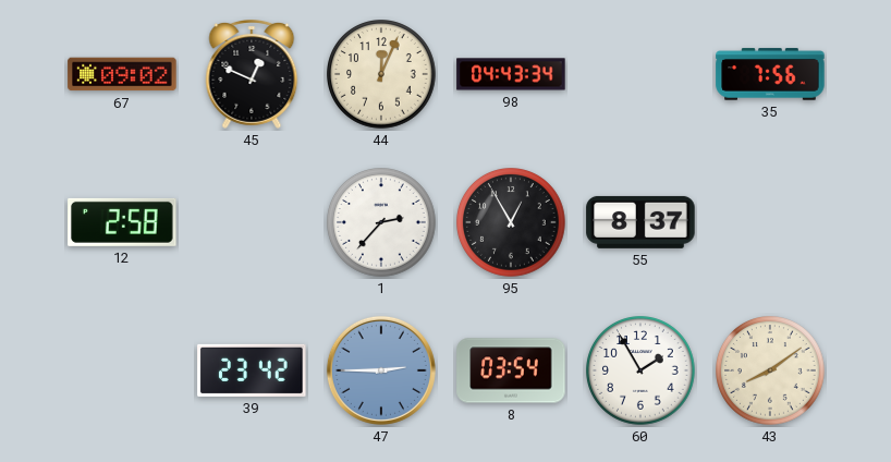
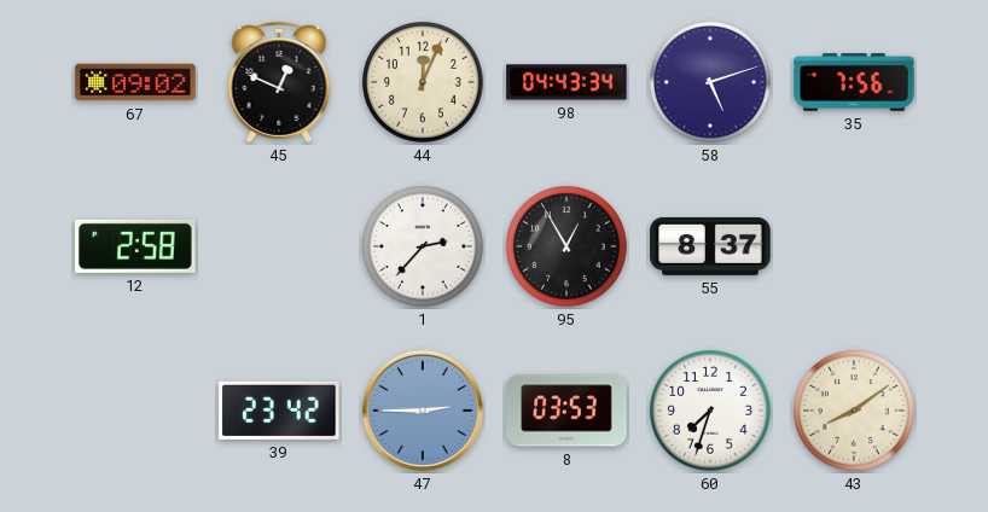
58: none -> 5:12 (711, 83)
8: 03:54 -> 03:53 (566, 411)
60: 1:55 -> 7:33 (711, 412)
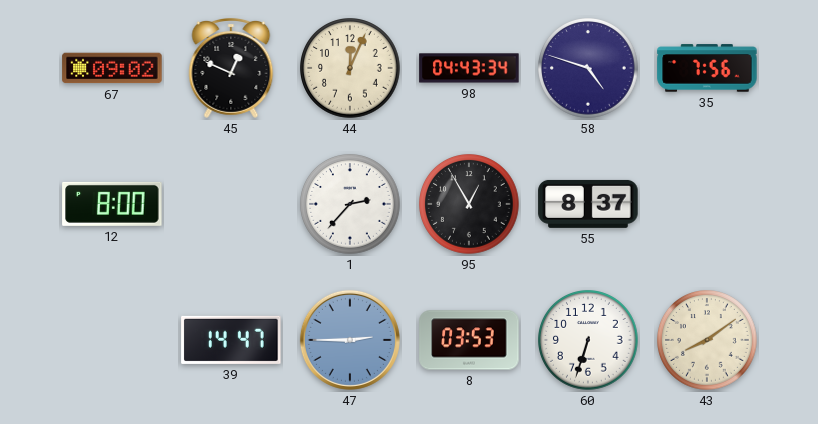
58: 5:12 -> 4:48 (589, 69)
12: 2:58 -> 8:00 (112, 204)
39: 23:42 -> 14:47 (231, 340)
60: 7:33 -> 6:33 (589, 341)
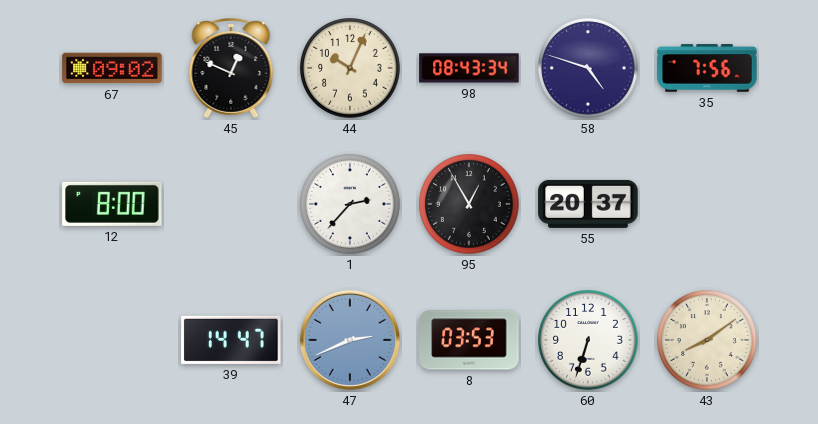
44: 12:04 -> 10:04 (351, 69)
98: 04:43 -> 08:43 (469, 68)
55: 8:37 -> 20:37 (588, 204)
47: 2:45 -> 2:41 (350, 340)
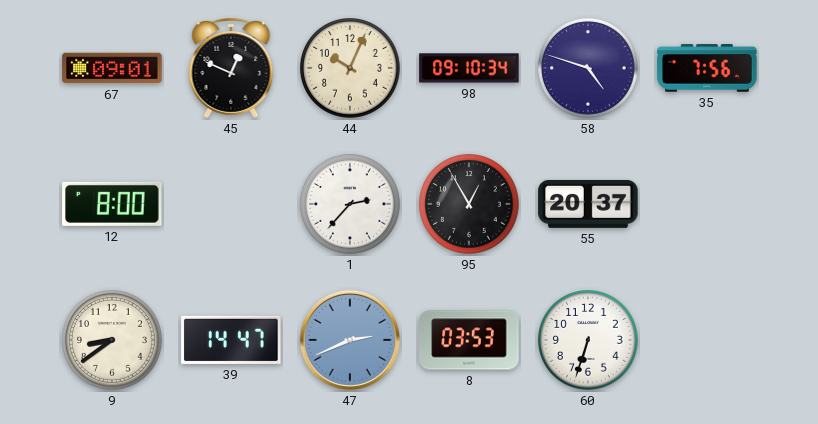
67: 09:02 -> 09:01 (112, 68)
98: 08:43 -> 09:10 (469, 68)
9: none -> 8:39 (113, 341)
43: 8:09 -> none (708, 341)
